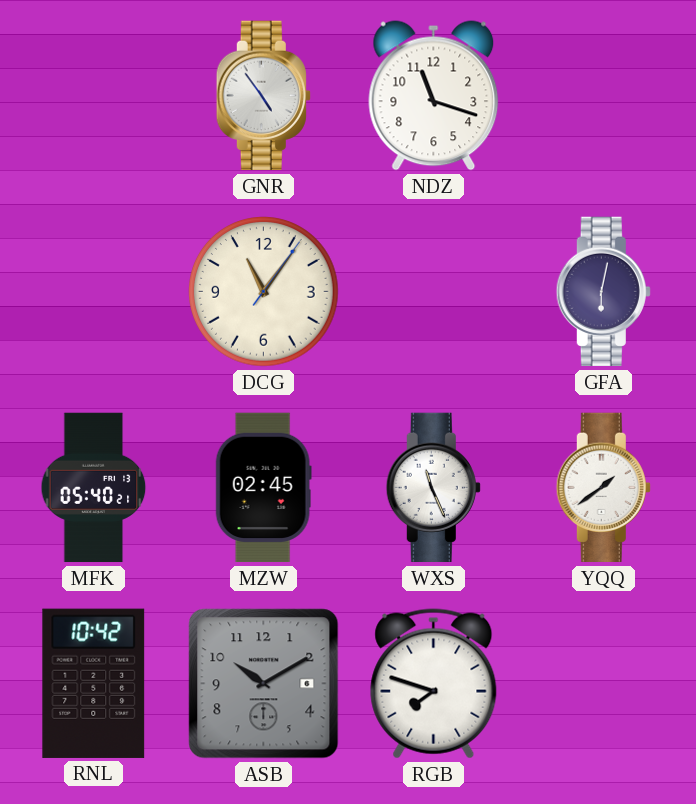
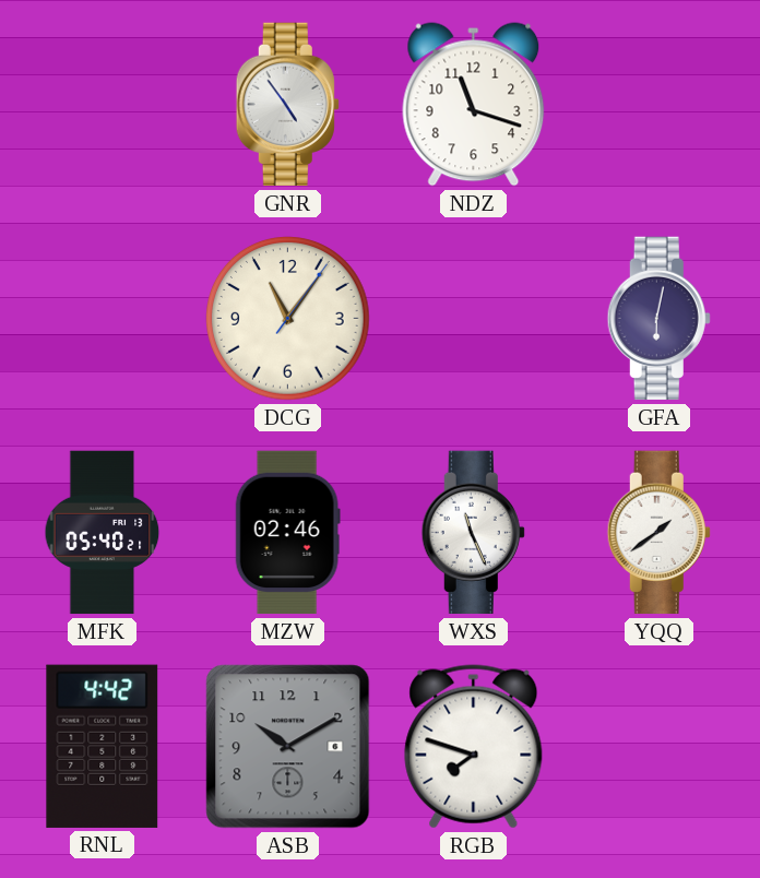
MZW: 02:45 -> 02:46 (287, 533)
RNL: 10:42 -> 4:42 (103, 746)
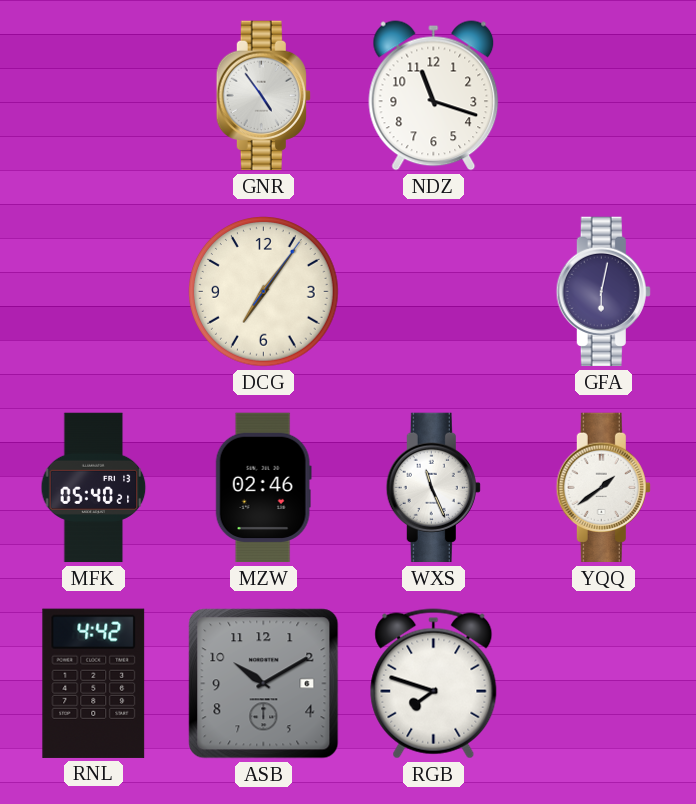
DCG: 11:06 -> 7:06 (264, 292)
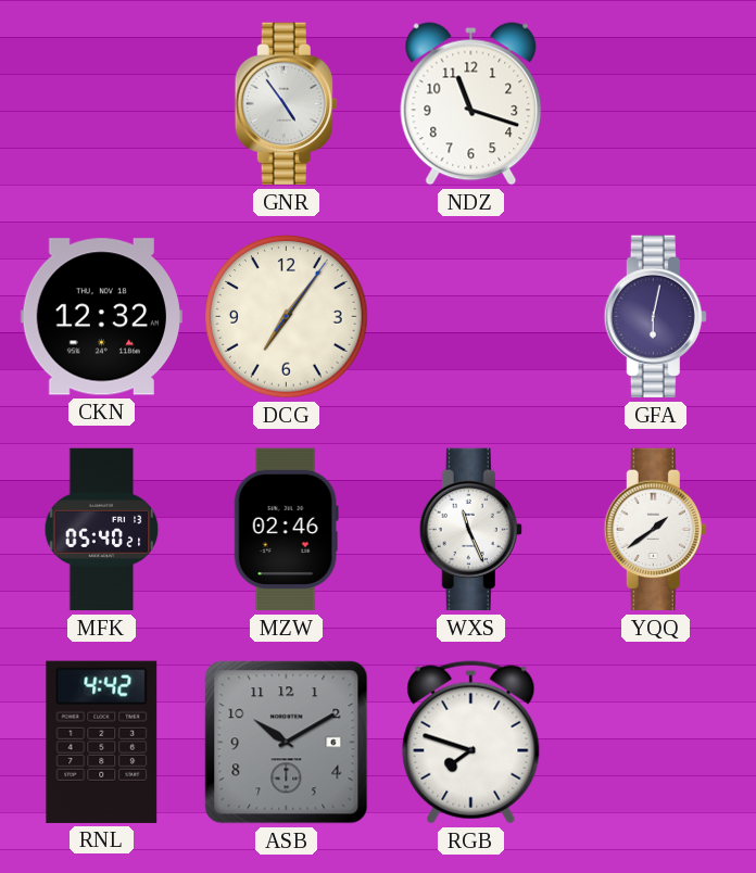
CKN: none -> 12:32 (101, 317)
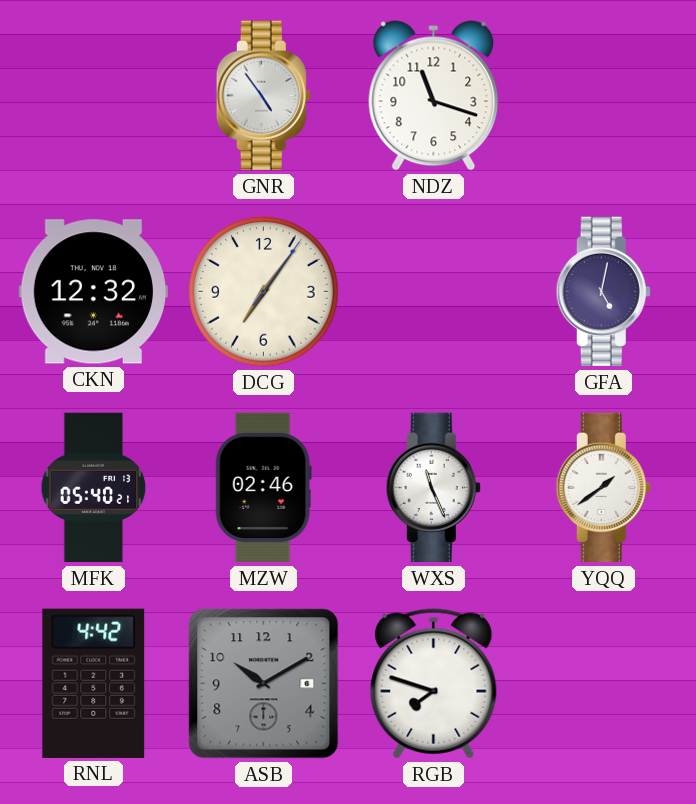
GFA: 6:02 -> 5:02 (603, 292)
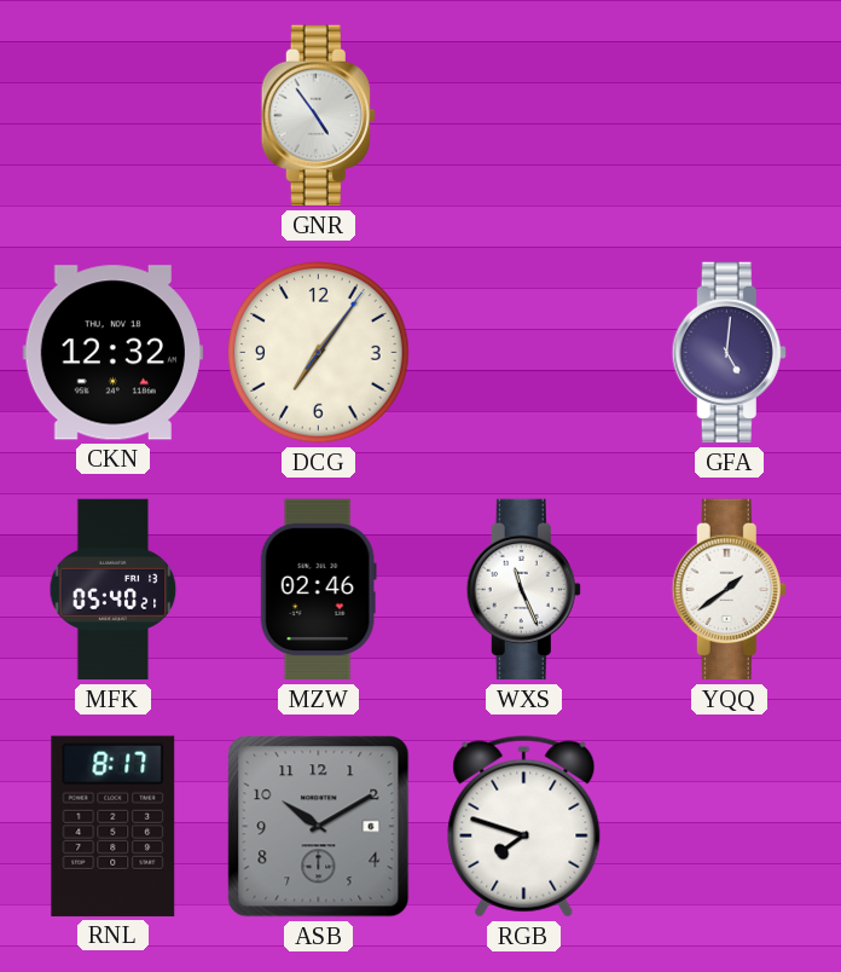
NDZ: 11:18 -> none (434, 96)
GFA: 5:02 -> 5:01 (729, 353)
RNL: 4:42 -> 8:17 (114, 826)
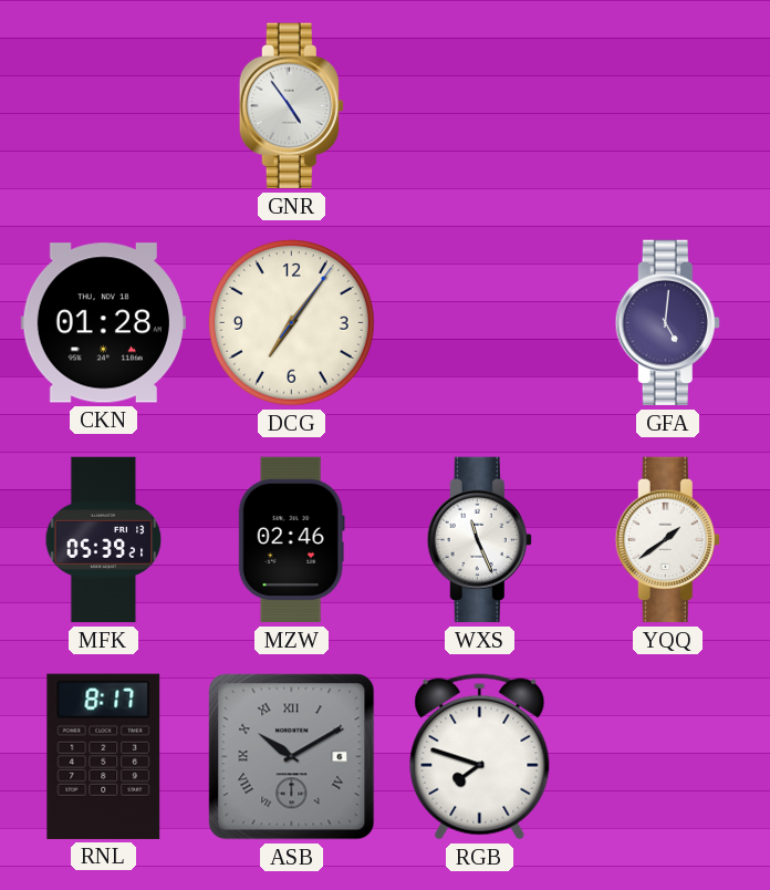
CKN: 12:32 -> 01:28 (103, 323)
MFK: 05:40 -> 05:39 (104, 540)
ASB numerals: Arabic -> Roman (292, 757)
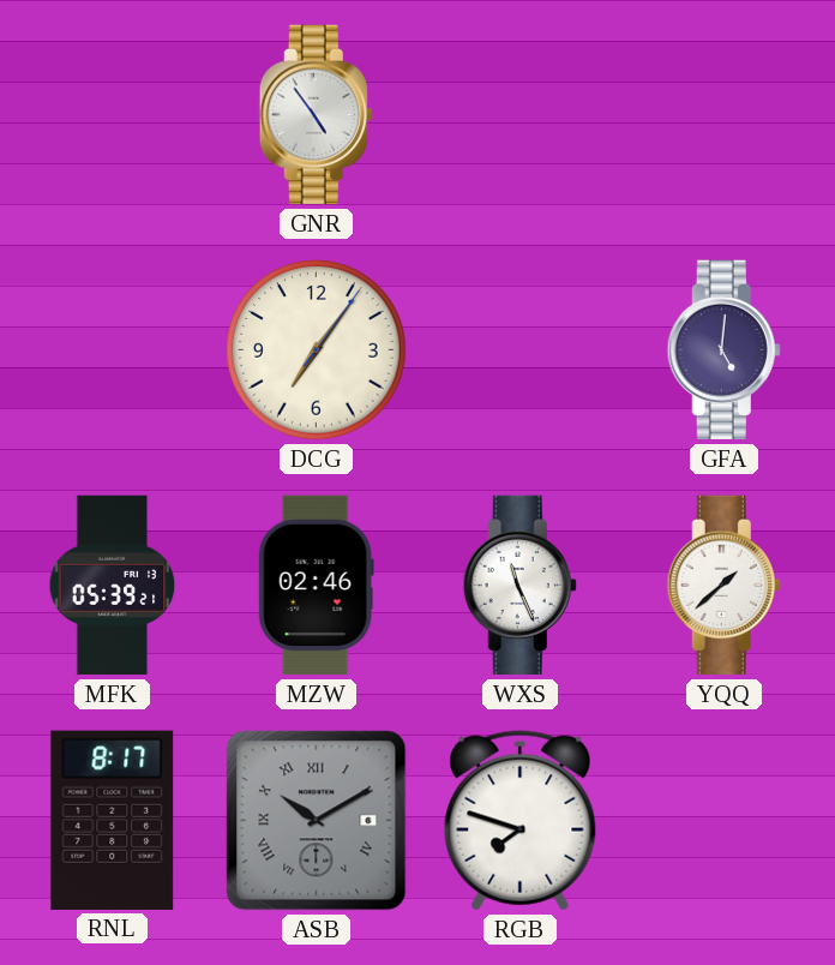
CKN: 01:28 -> none (103, 323)
YQQ: 1:39 -> 1:38 (723, 586)
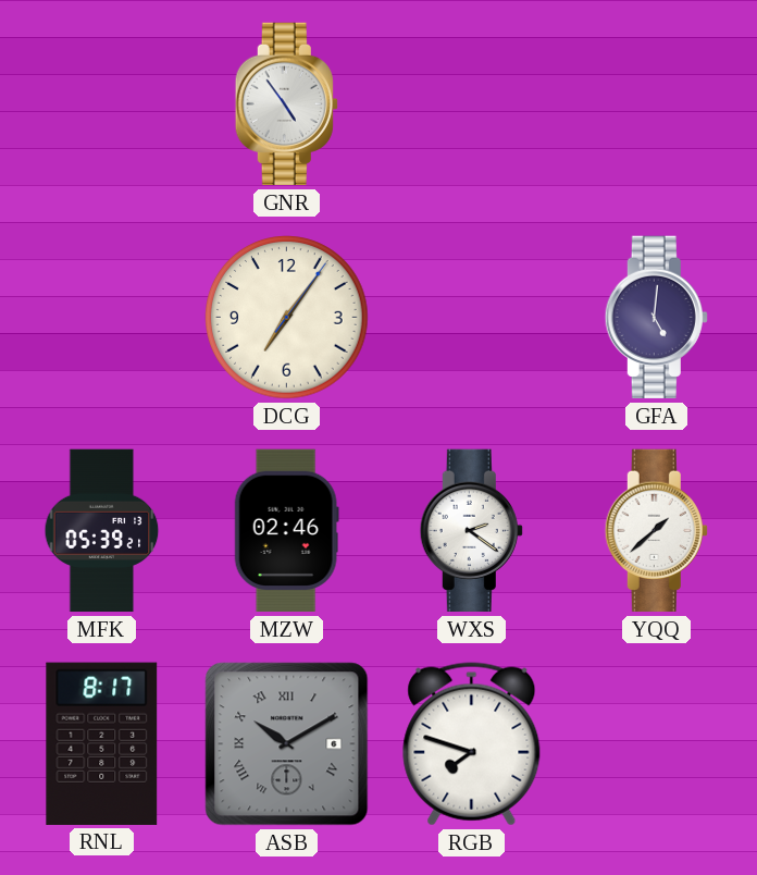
WXS: 11:26 -> 2:21 (471, 531)
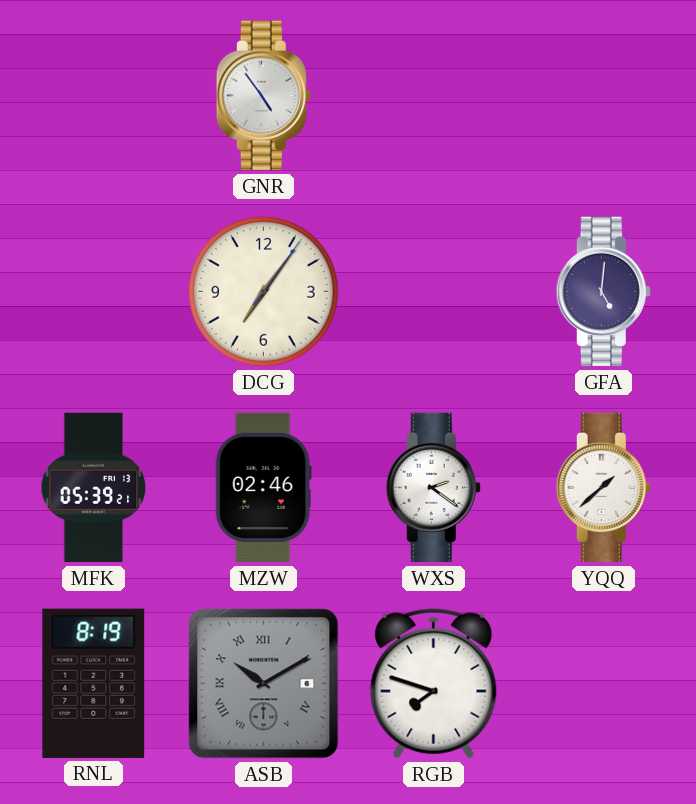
RNL: 8:17 -> 8:19 (94, 683)
